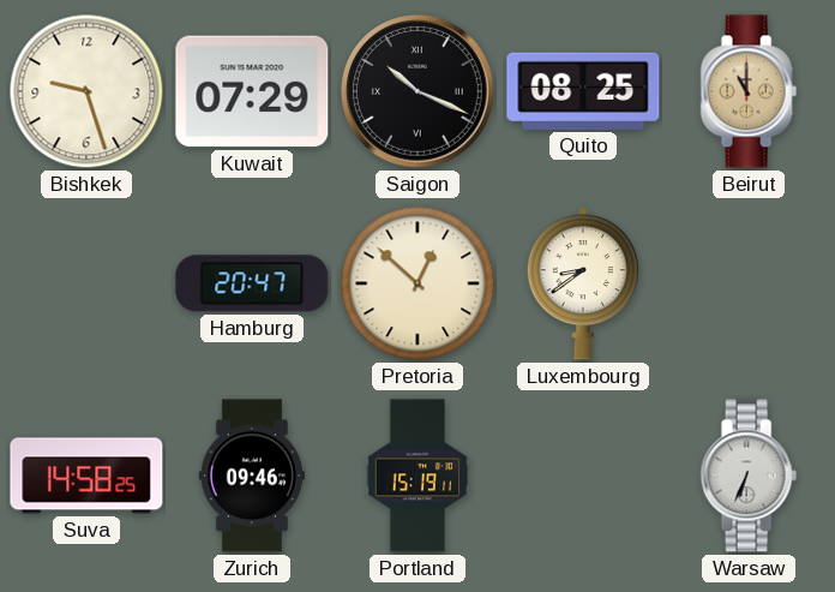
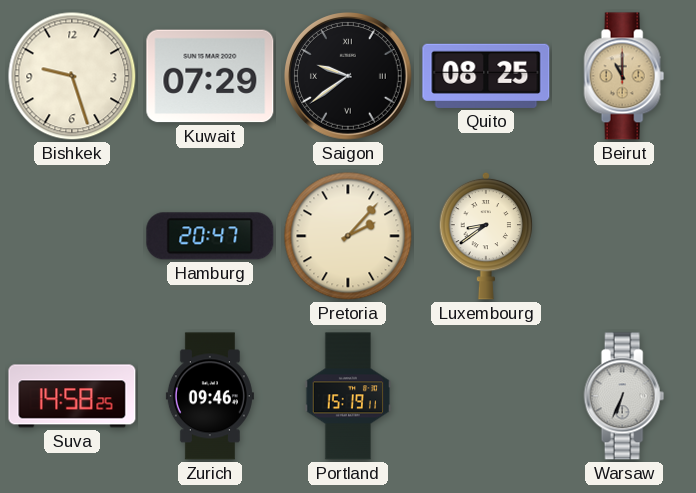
Saigon: 10:19 -> 9:39 (349, 77)
Pretoria: 12:52 -> 2:07 (348, 236)
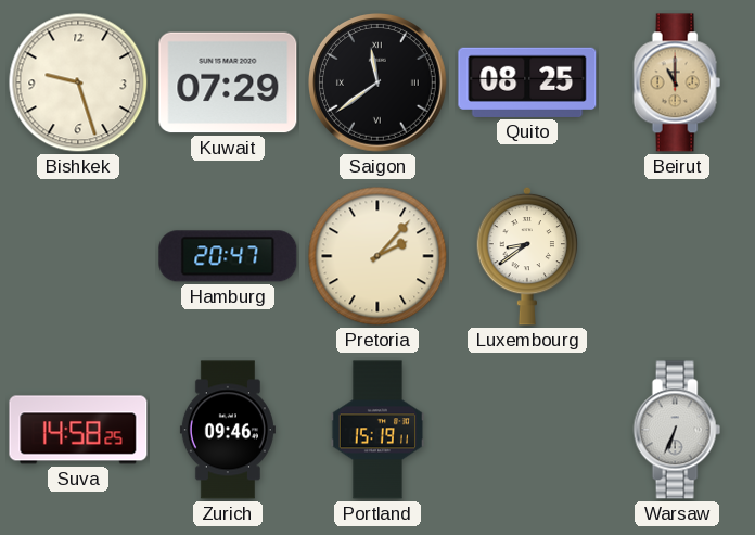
Saigon: 9:39 -> 11:39 (379, 84)
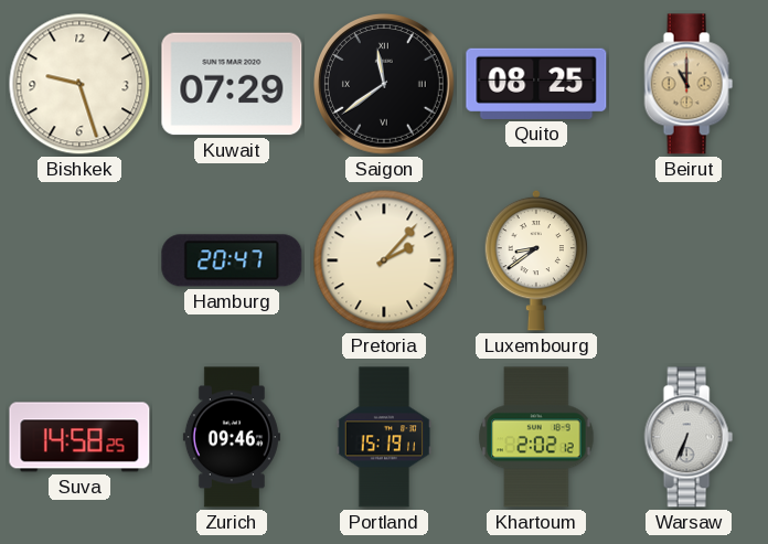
Khartoum: none -> 2:02 (536, 437)
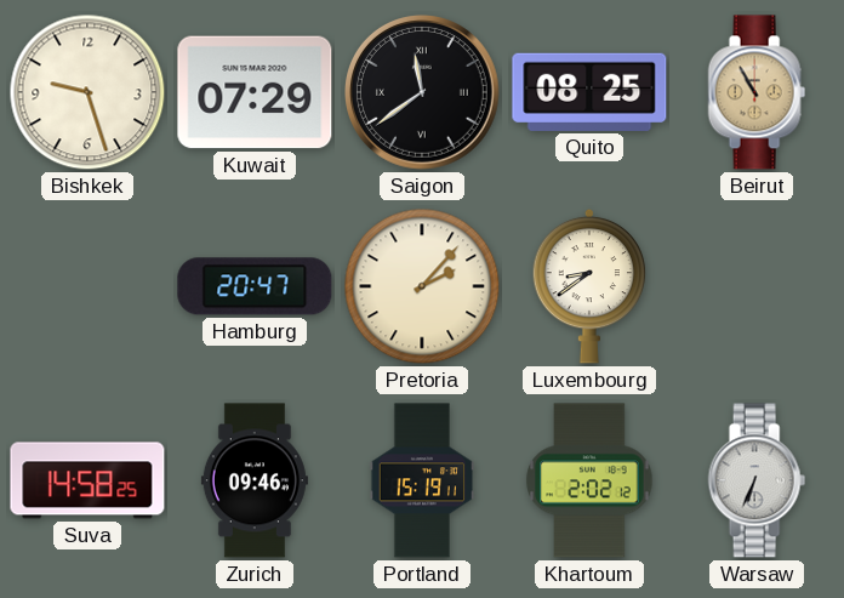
Beirut: 11:00 -> 10:55 (757, 92)
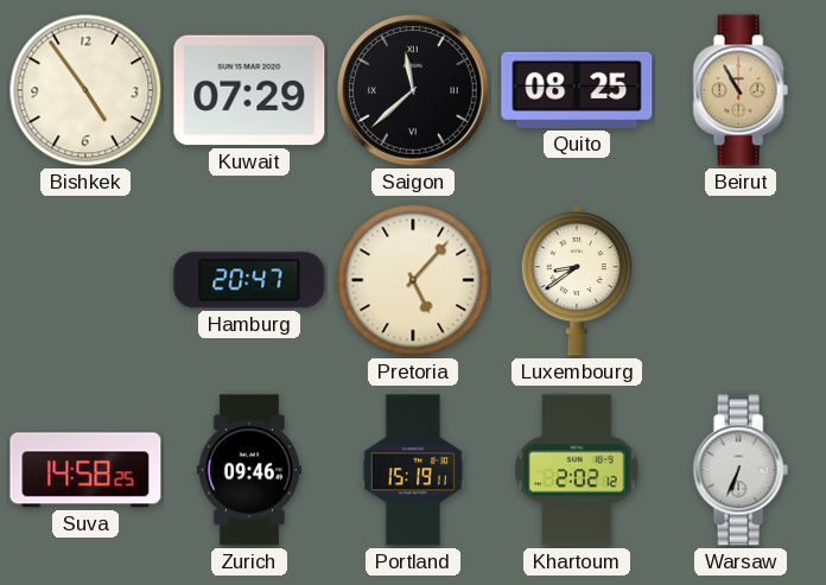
Bishkek: 9:27 -> 4:54 (85, 90)
Saigon: 11:39 -> 11:38 (414, 91)
Pretoria: 2:07 -> 5:07 (413, 280)
